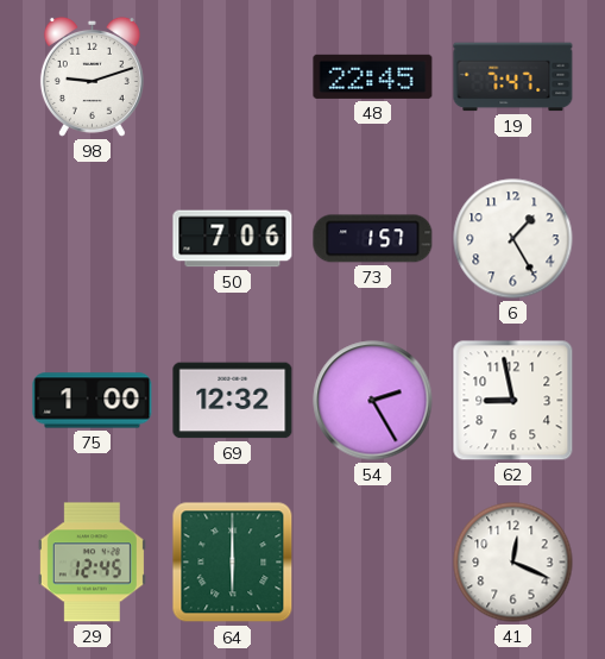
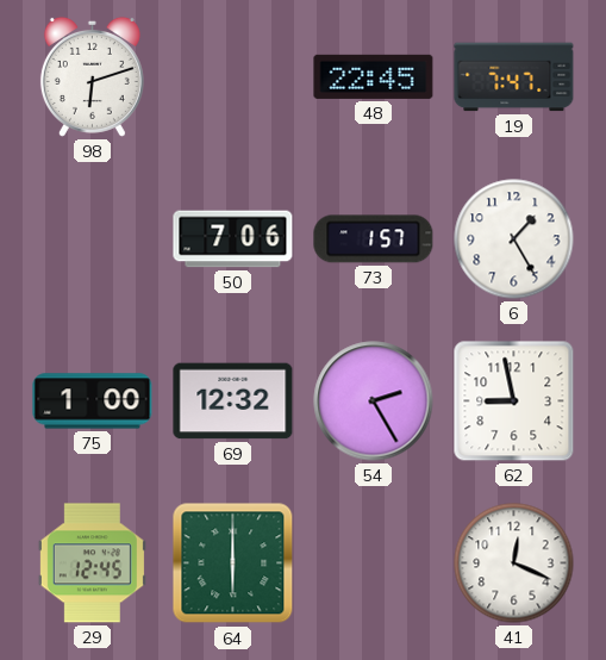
98: 9:12 -> 6:12 (92, 76)
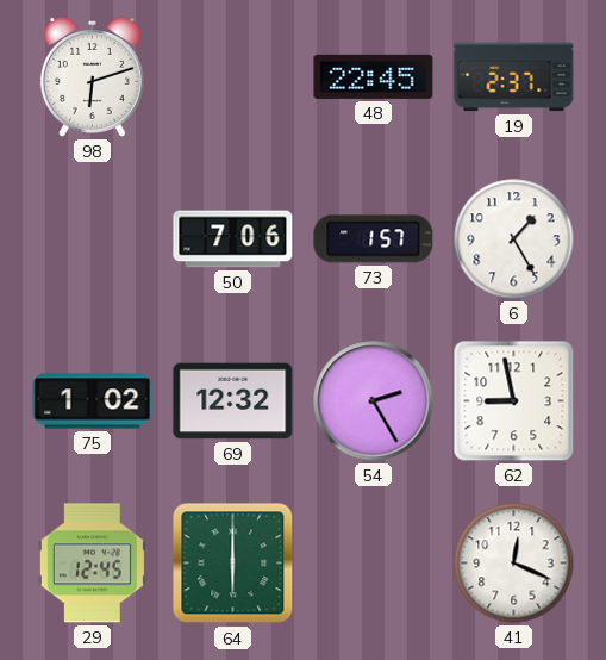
19: 7:47 -> 2:37 (514, 77)
75: 1:00 -> 1:02 (93, 401)
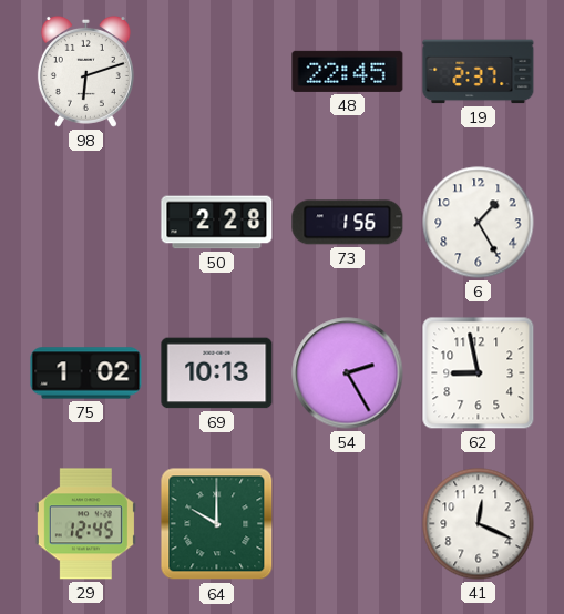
50: 7:06 -> 2:28 (217, 223)
73: 1:57 -> 1:56 (348, 223)
69: 12:32 -> 10:13 (217, 373)
64: 6:00 -> 10:00 (217, 524)
